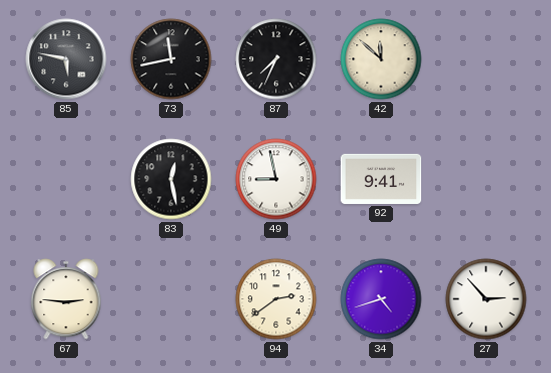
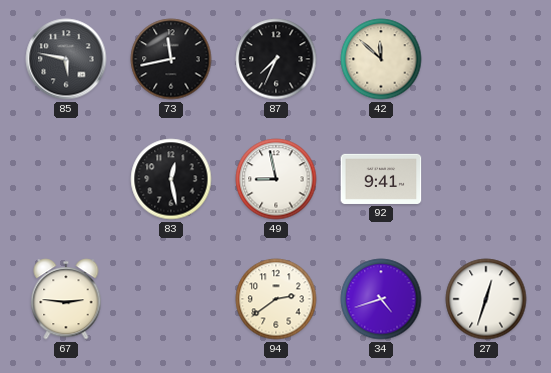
27: 2:53 -> 12:33 (486, 299)
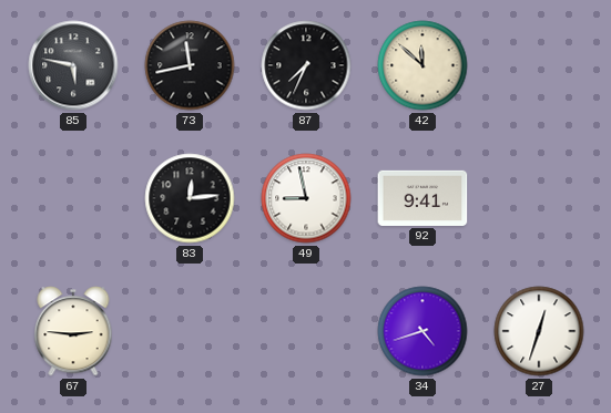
83: 12:28 -> 12:14 (190, 198)
94: 2:39 -> none (276, 299)
